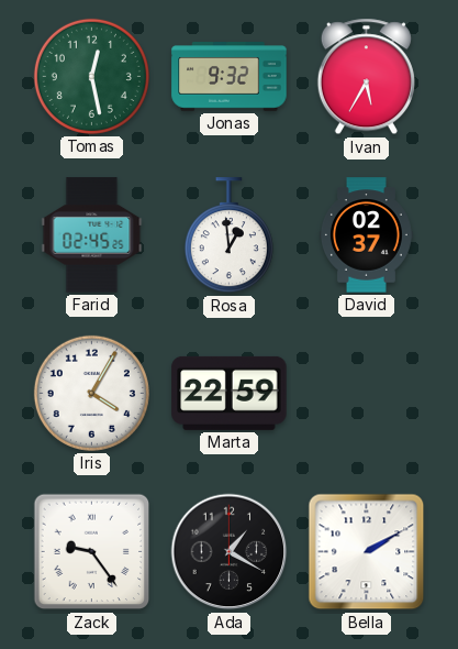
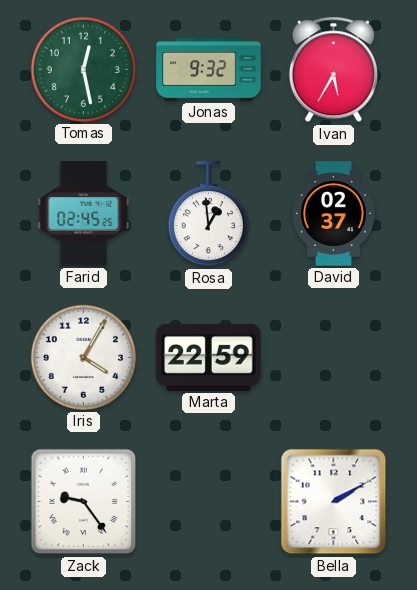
Ada: 1:20 -> none (230, 552)
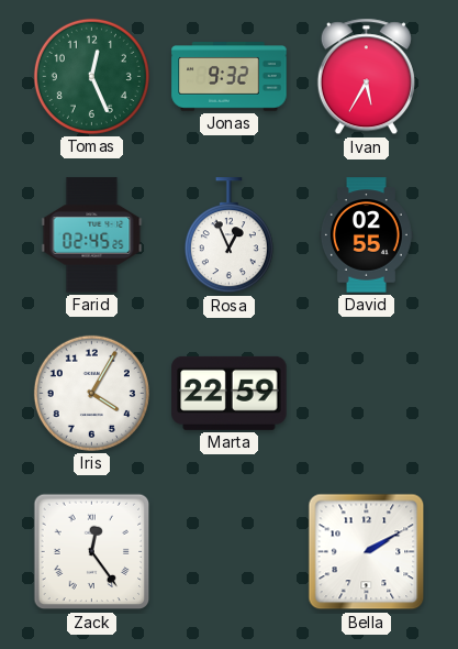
Tomas: 12:28 -> 12:26 (91, 76)
Rosa: 12:59 -> 12:56 (228, 235)
David: 02:37 -> 02:55 (366, 235)
Zack: 9:24 -> 12:24 (92, 552)
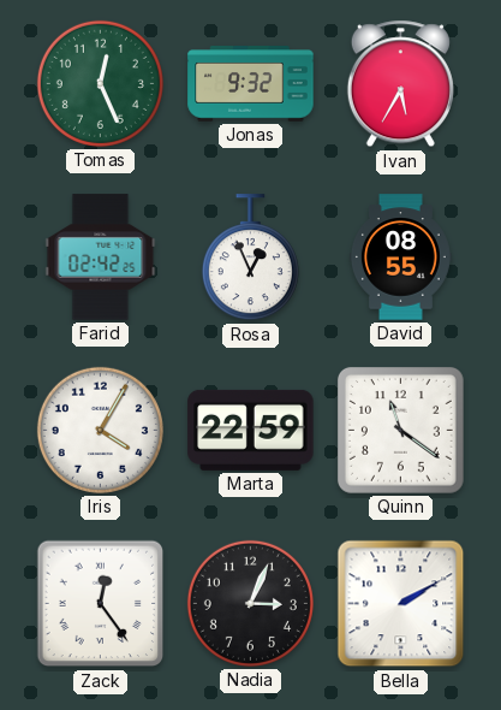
Farid: 02:45 -> 02:42 (101, 258)
David: 02:55 -> 08:55 (400, 258)
Quinn: none -> 11:21 (400, 430)
Nadia: none -> 3:04 (250, 603)
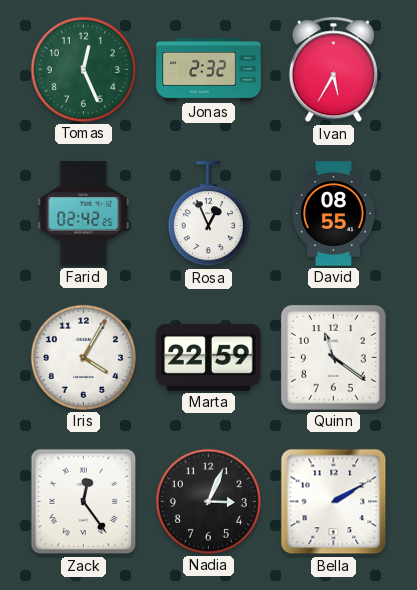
Jonas: 9:32 -> 2:32 (209, 70)
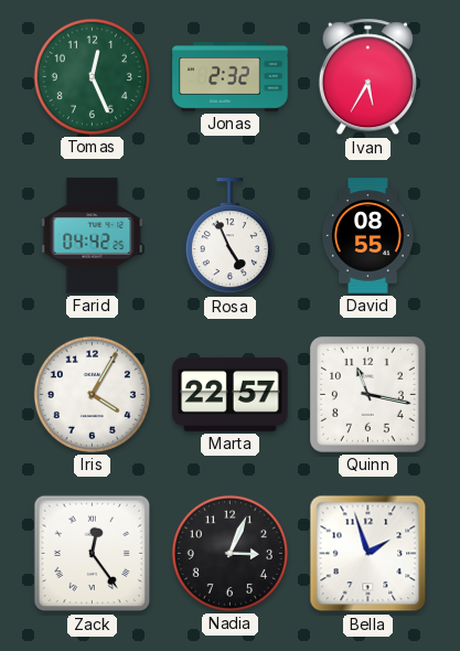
Farid: 02:42 -> 04:42 (93, 236)
Rosa: 12:56 -> 4:56 (229, 236)
Marta: 22:59 -> 22:57 (231, 394)
Quinn: 11:21 -> 11:17 (367, 394)
Bella: 2:10 -> 1:57 (368, 554)
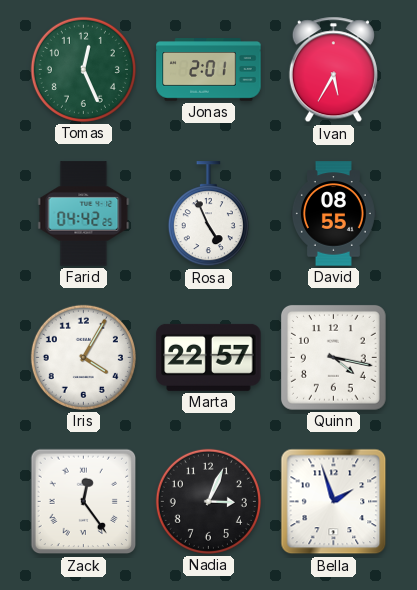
Jonas: 2:32 -> 2:01 (209, 70)
Quinn: 11:17 -> 4:17 (333, 357)
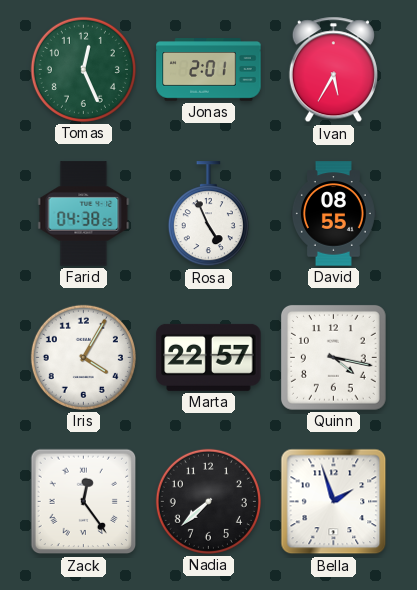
Farid: 04:42 -> 04:38 (84, 214)
Nadia: 3:04 -> 7:38 (208, 501)
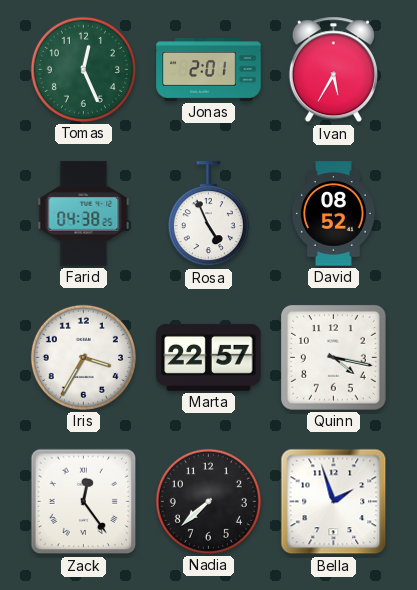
David: 08:55 -> 08:52 (333, 214)
Iris: 4:05 -> 3:35 (83, 357)
